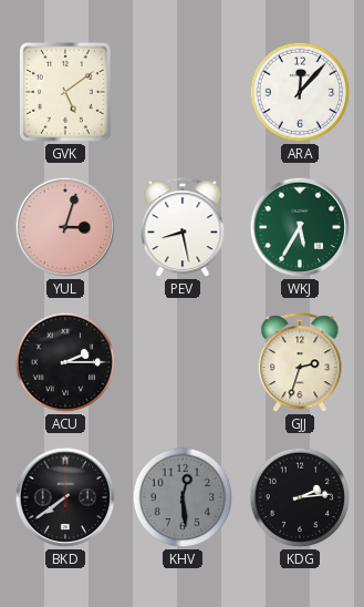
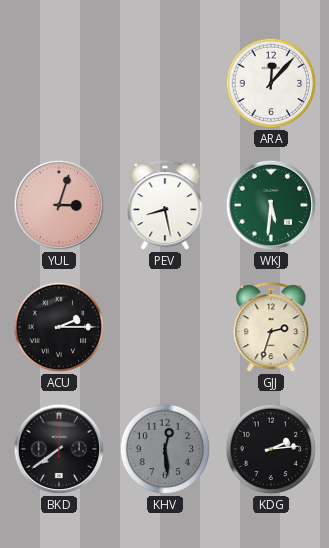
GVK: 5:09 -> none (65, 92)
WKJ: 5:35 -> 5:31 (271, 205)
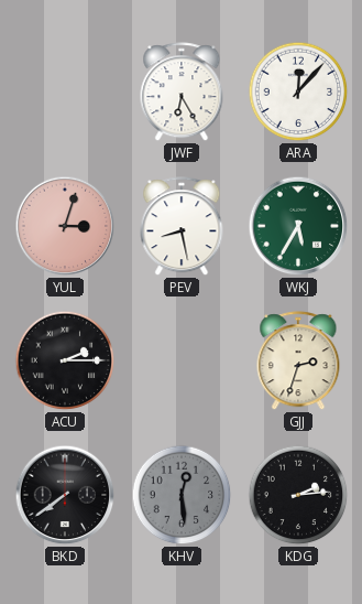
JWF: none -> 6:25 (182, 93)
WKJ: 5:31 -> 5:35 (298, 226)
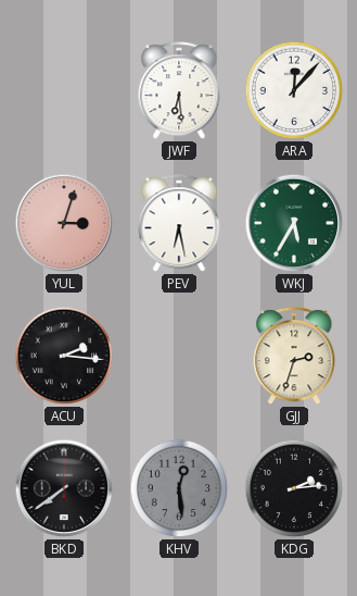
JWF: 6:25 -> 6:29 (179, 91)
PEV: 8:28 -> 6:28 (179, 224)
ACU: 2:15 -> 2:16 (64, 356)
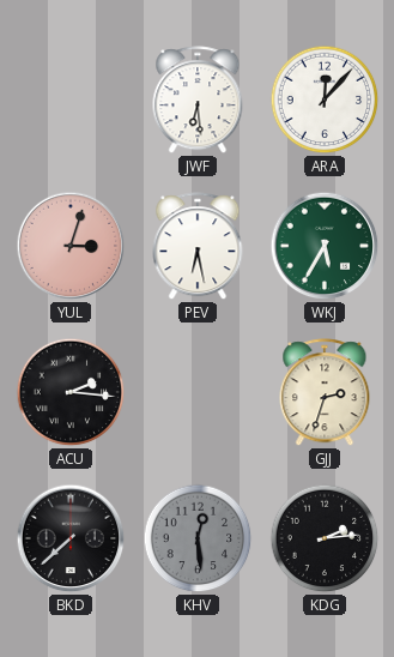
BKD: 7:39 -> 7:38 (71, 538)
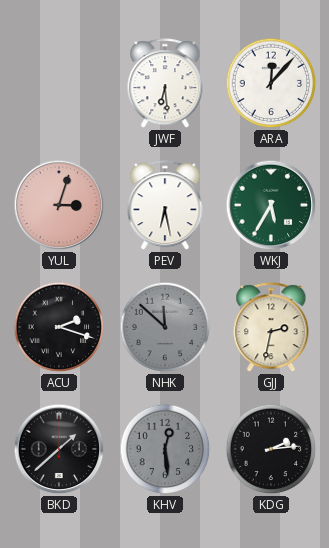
ACU: 2:16 -> 2:18 (59, 327)
NHK: none -> 11:52 (165, 327)
GJJ: 2:33 -> 2:32 (271, 328)
BKD: 7:38 -> 1:38 (59, 449)
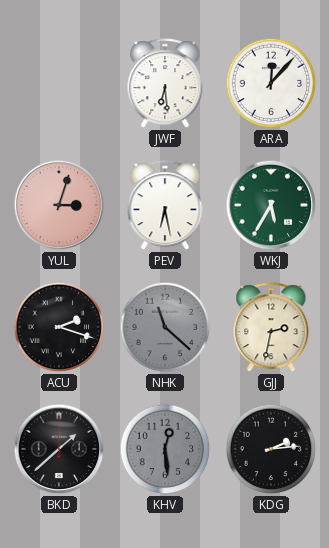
NHK: 11:52 -> 11:22 (165, 327)
